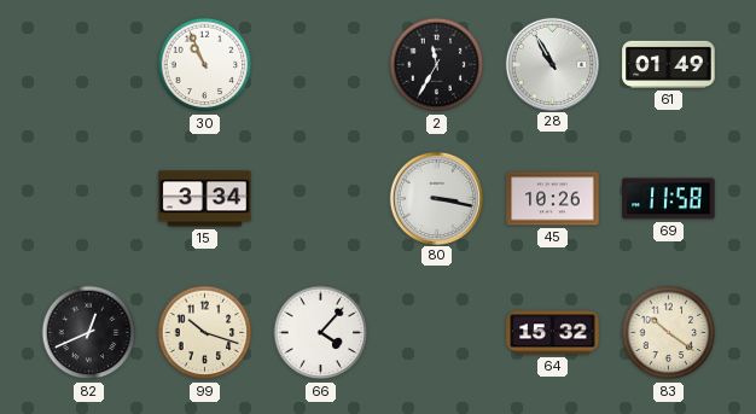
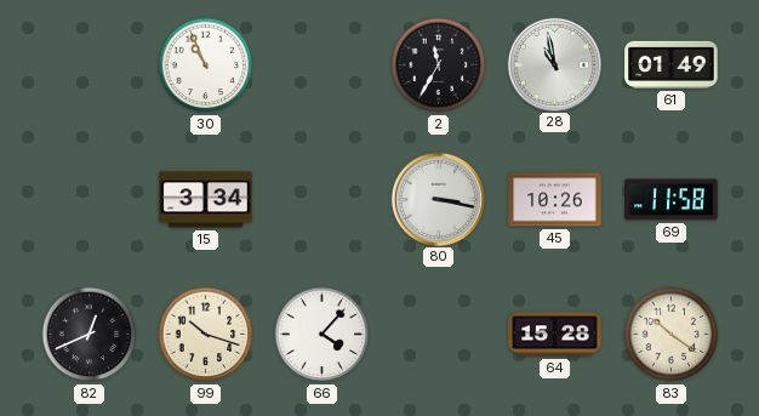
28: 10:55 -> 10:58 (554, 64)
64: 15:32 -> 15:28 (555, 335)
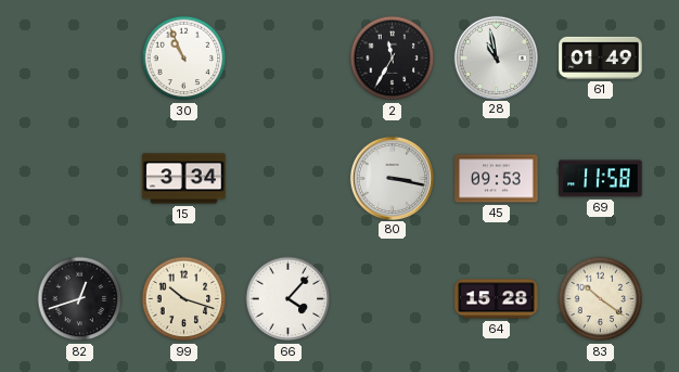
45: 10:26 -> 09:53 (497, 179)
82: 12:41 -> 12:42 (80, 299)
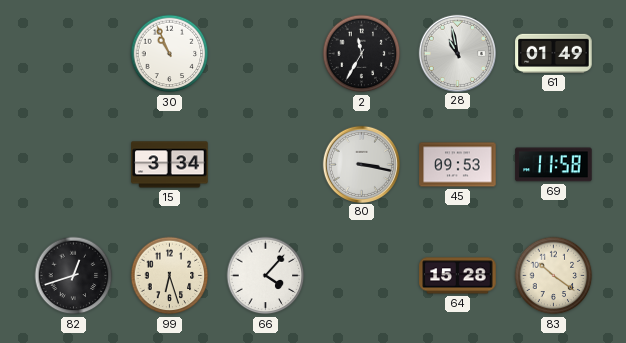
99: 10:18 -> 6:27 (170, 276)
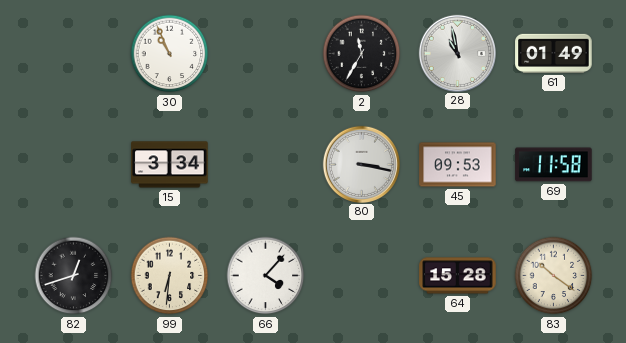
99: 6:27 -> 6:31 (170, 276)
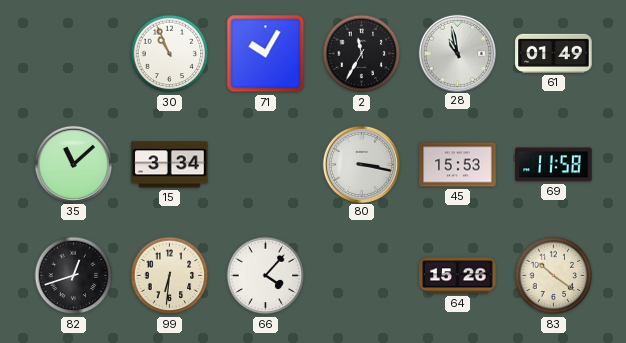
71: none -> 10:05 (266, 54)
35: none -> 11:08 (73, 164)
45: 09:53 -> 15:53 (458, 165)
64: 15:28 -> 15:26 (458, 276)
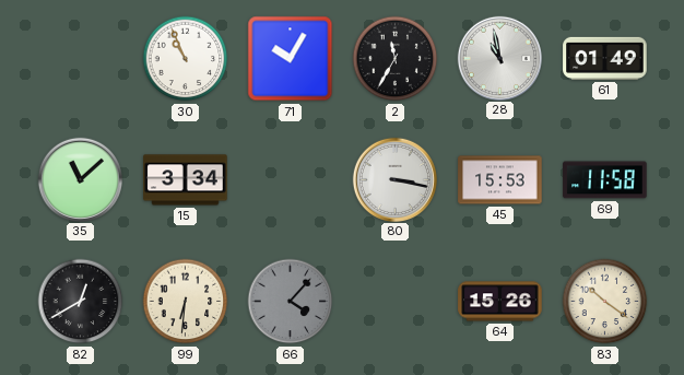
82: 12:42 -> 12:40 (81, 302)
66 dial: white -> grey (291, 302)
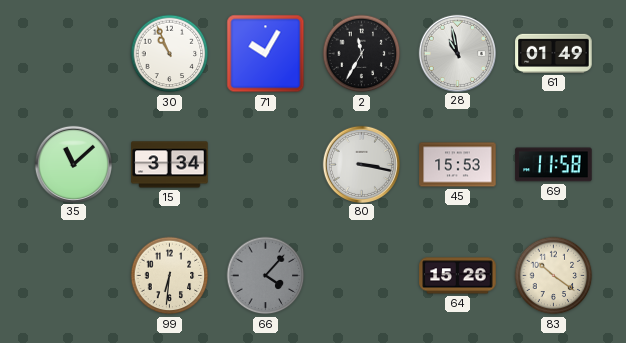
82: 12:40 -> none (81, 302)
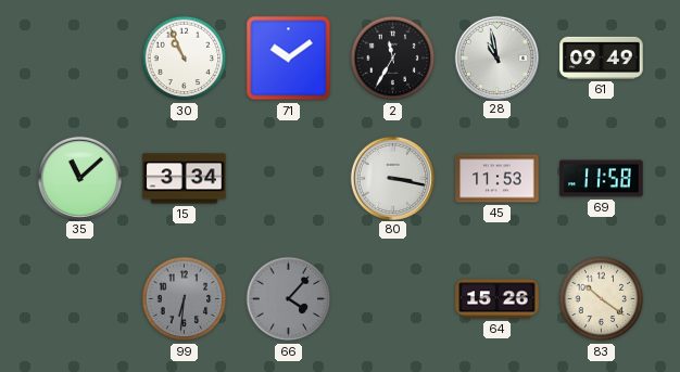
71: 10:05 -> 10:09 (289, 59)
61: 01:49 -> 09:49 (602, 57)
45: 15:53 -> 11:53 (498, 179)
99 dial: cream -> grey (185, 299)
